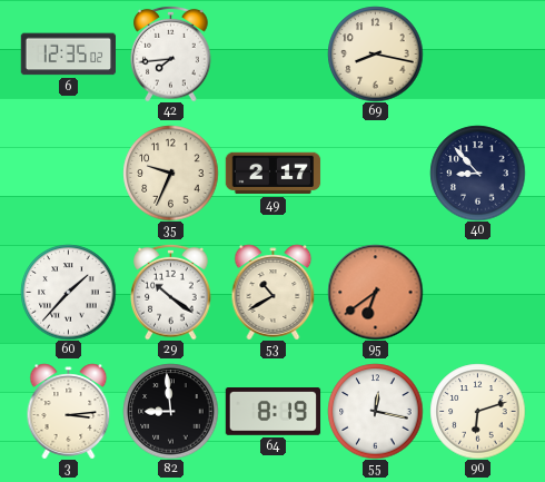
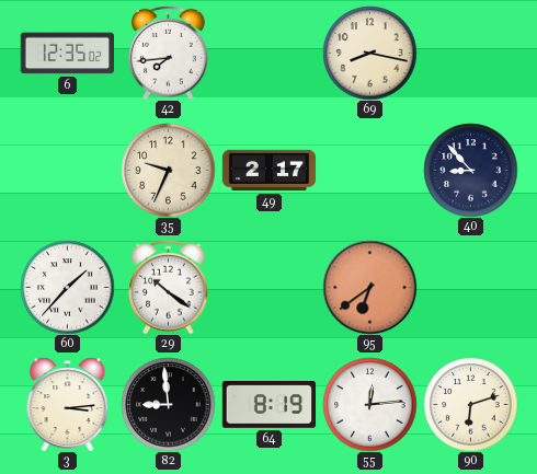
53: 10:40 -> none (274, 292)
55: 12:17 -> 12:14 (369, 404)
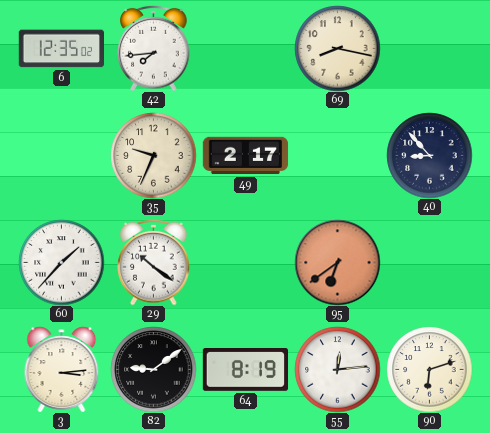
82: 8:59 -> 9:09 (153, 369)
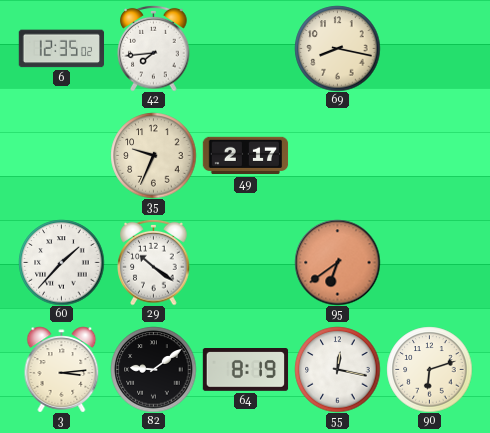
40: 8:53 -> none (429, 155)
55: 12:14 -> 12:17 (337, 369)
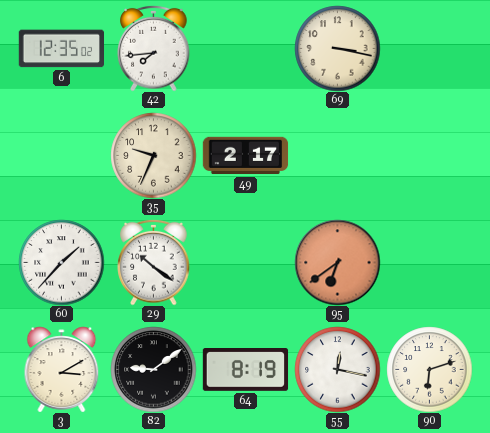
69: 8:17 -> 3:17 (337, 48)
3: 3:14 -> 3:10 (62, 369)
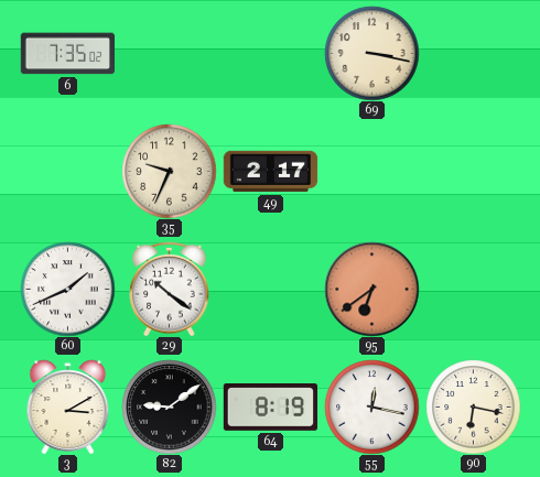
6: 12:35 -> 7:35 (67, 54)
42: 7:44 -> none (154, 48)
60: 1:37 -> 1:41 (67, 289)
90: 6:12 -> 6:17 (473, 406)
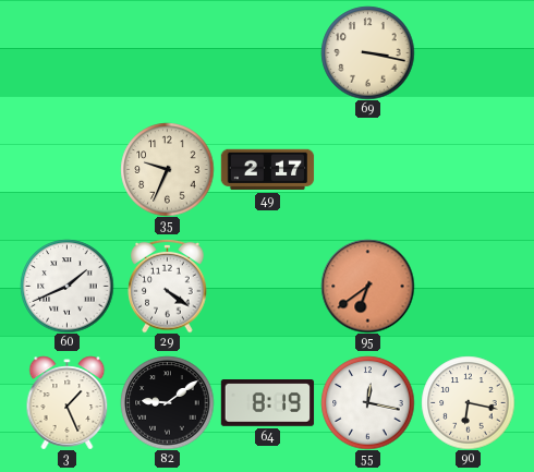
6: 7:35 -> none (67, 54)
29: 10:21 -> 4:21 (168, 286)
3: 3:10 -> 1:26 (68, 402)
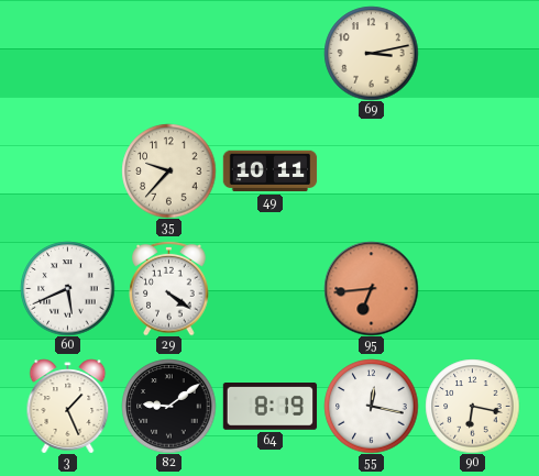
69: 3:17 -> 3:13 (371, 53)
35: 9:34 -> 9:37 (168, 170)
49: 2:17 -> 10:11 (269, 171)
60: 1:41 -> 5:41 (67, 288)
95: 6:39 -> 6:44 (371, 288)
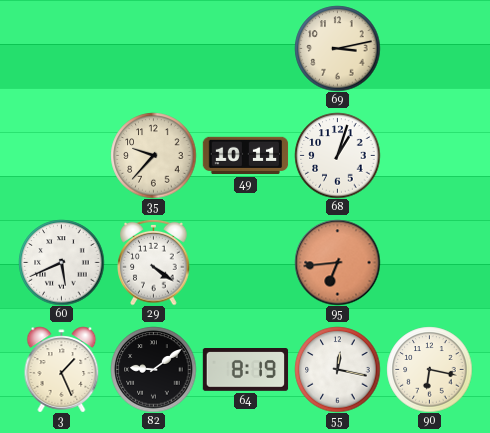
68: none -> 1:03 (337, 155)
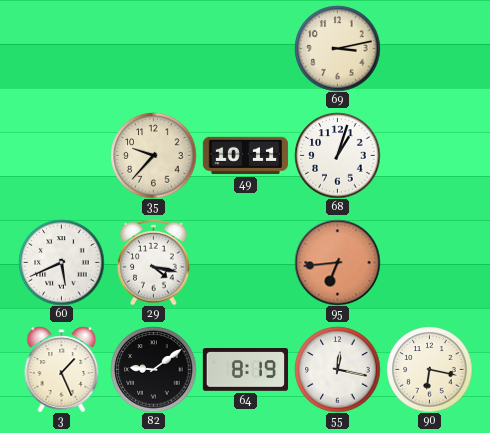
29: 4:21 -> 4:17 (154, 262)
